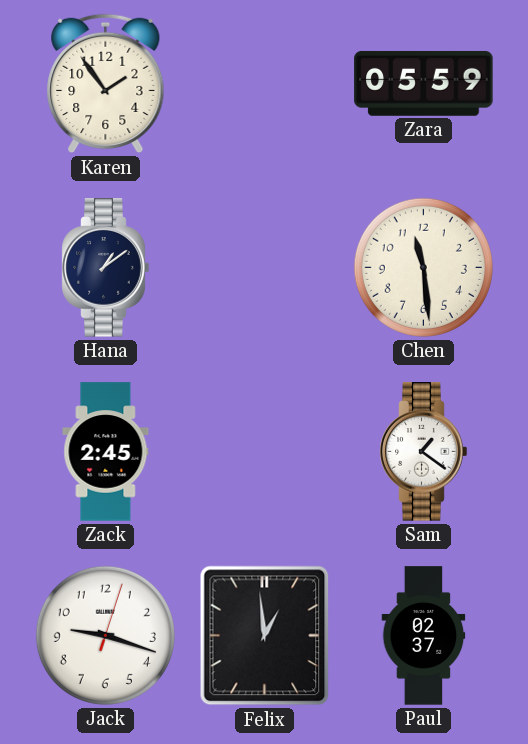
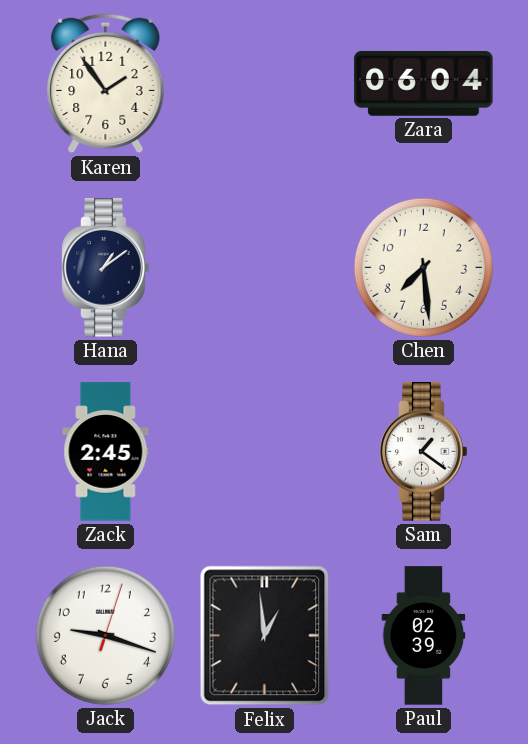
Zara: 05:59 -> 06:04 (424, 83)
Chen: 11:29 -> 7:29 (423, 267)
Paul: 02:37 -> 02:39 (424, 636)
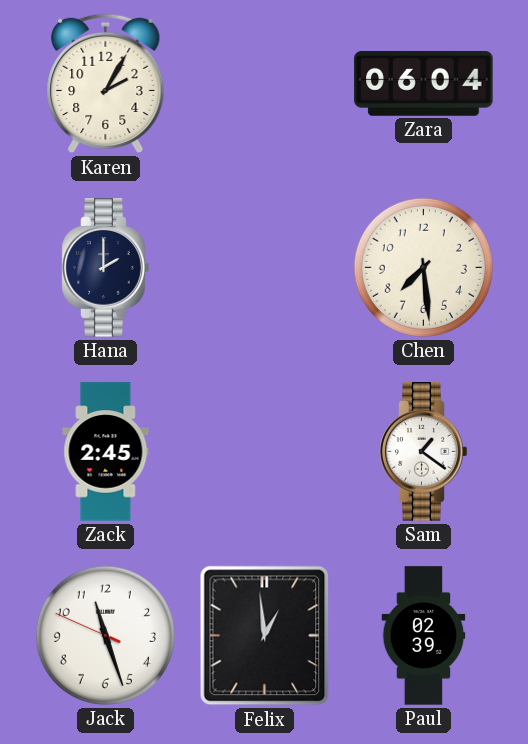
Karen: 1:54 -> 2:05 (106, 84)
Hana: 1:09 -> 2:00 (106, 268)
Jack: 9:18 -> 11:26 (105, 635)
